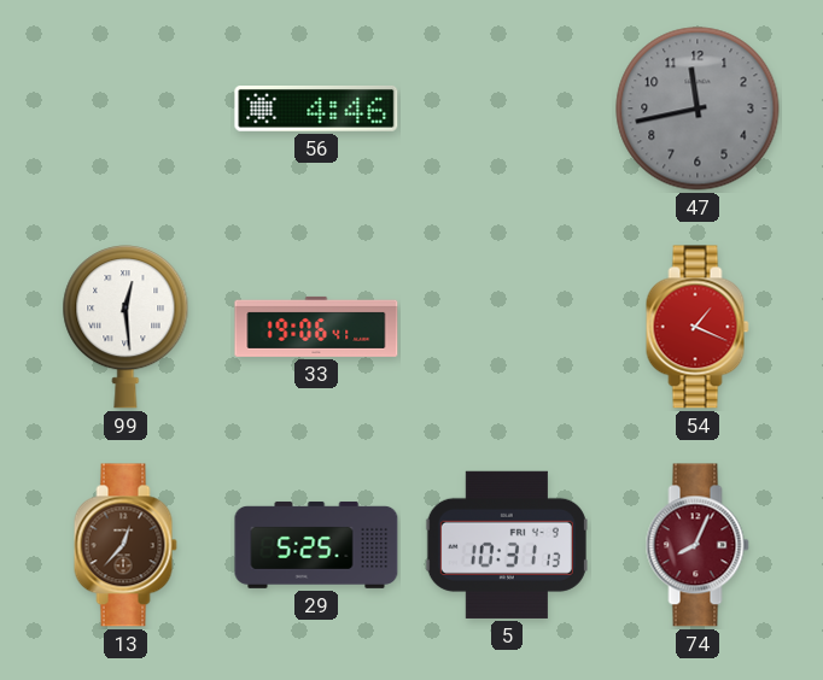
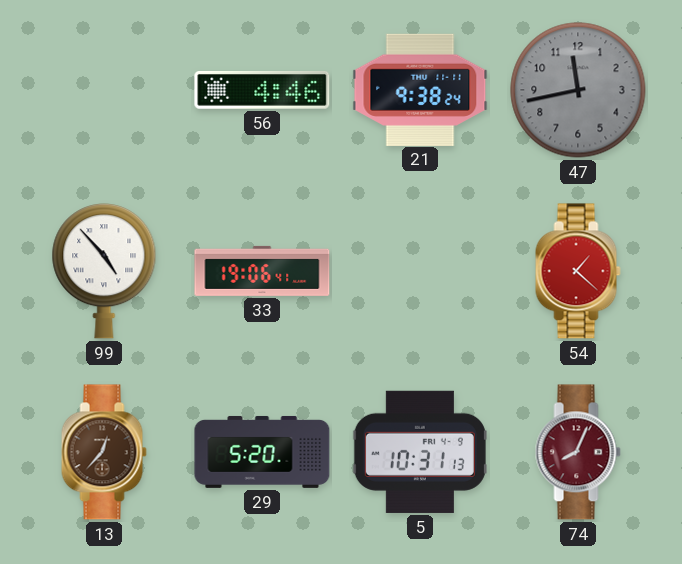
21: none -> 9:38 (420, 89)
99: 12:29 -> 4:53 (104, 271)
54: 1:19 -> 1:22 (578, 271)
29: 5:25 -> 5:20 (262, 452)
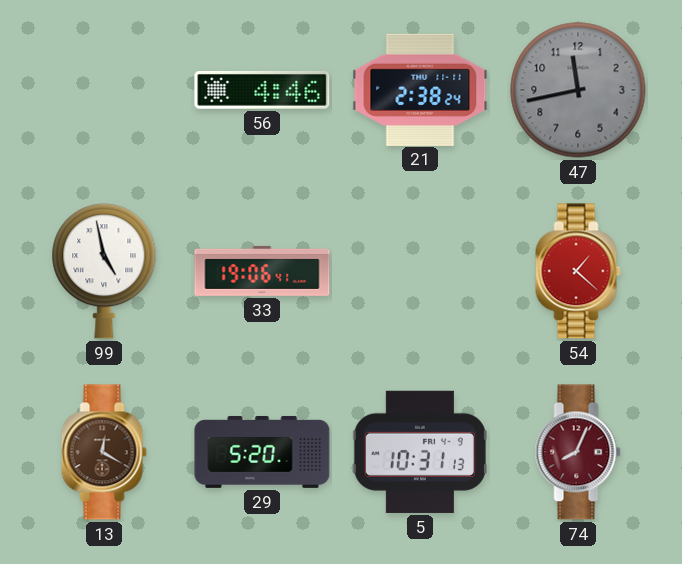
21: 9:38 -> 2:38 (420, 89)
99: 4:53 -> 4:58 (104, 271)
13: 12:37 -> 12:20 (104, 452)
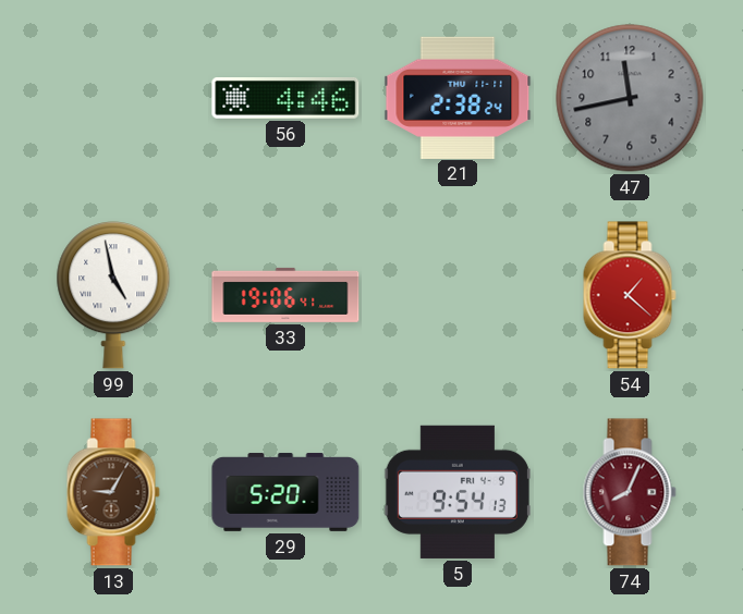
13: 12:20 -> 9:05 (113, 492)
5: 10:31 -> 9:54 (458, 492)
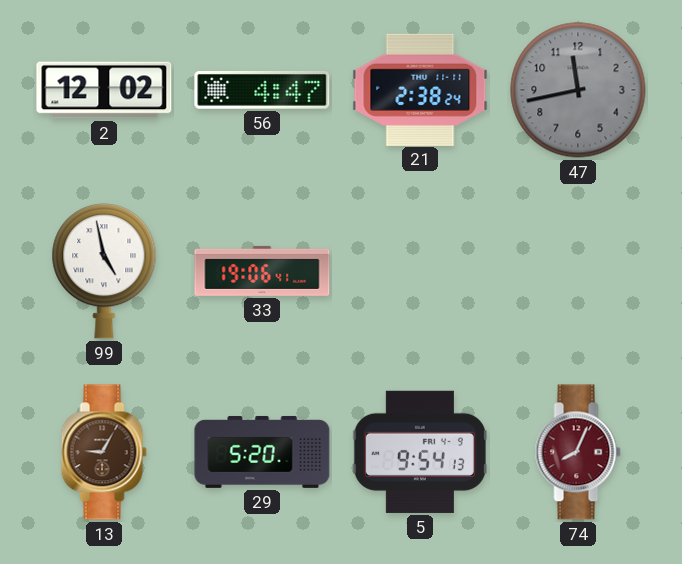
2: none -> 12:02 (104, 90)
56: 4:46 -> 4:47 (262, 91)
54: 1:22 -> none (630, 295)
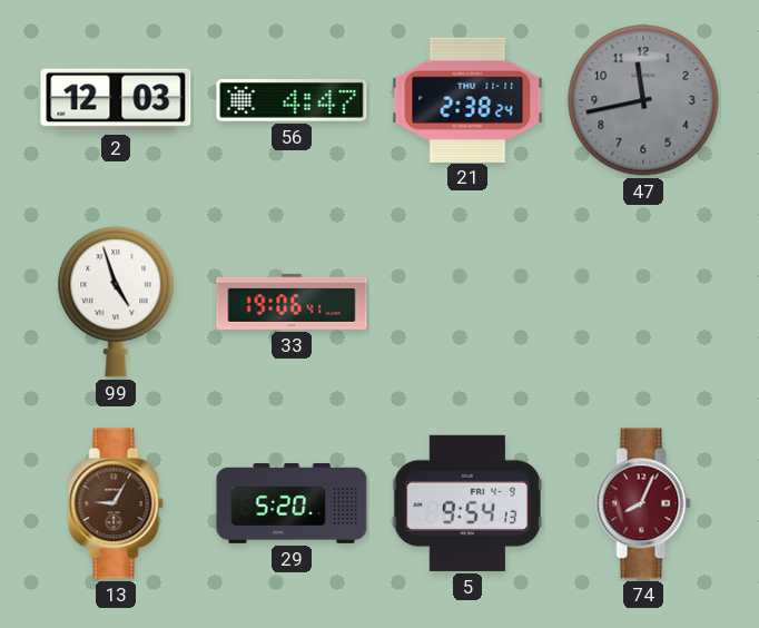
2: 12:02 -> 12:03 (116, 100)
99: 4:58 -> 4:57 (116, 302)
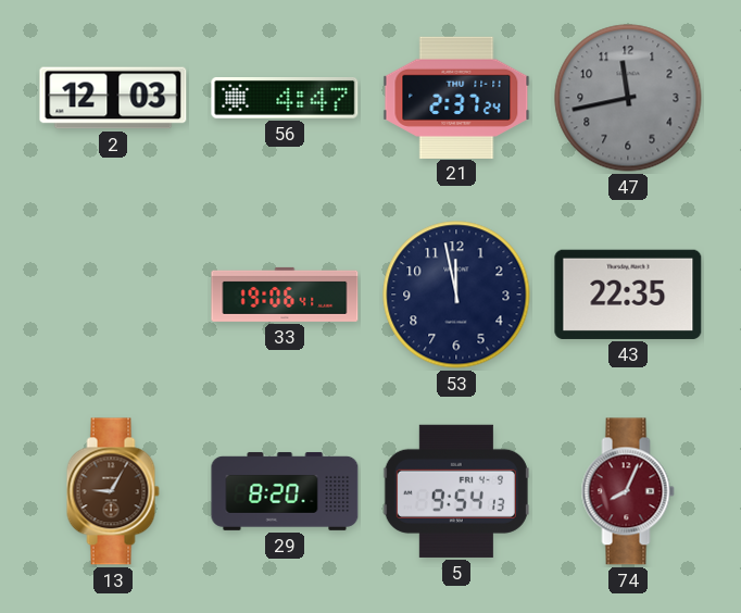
21: 2:38 -> 2:37 (456, 97)
99: 4:57 -> none (116, 302)
53: none -> 11:58 (456, 295)
43: none -> 22:35 (628, 295)
29: 5:20 -> 8:20 (285, 491)
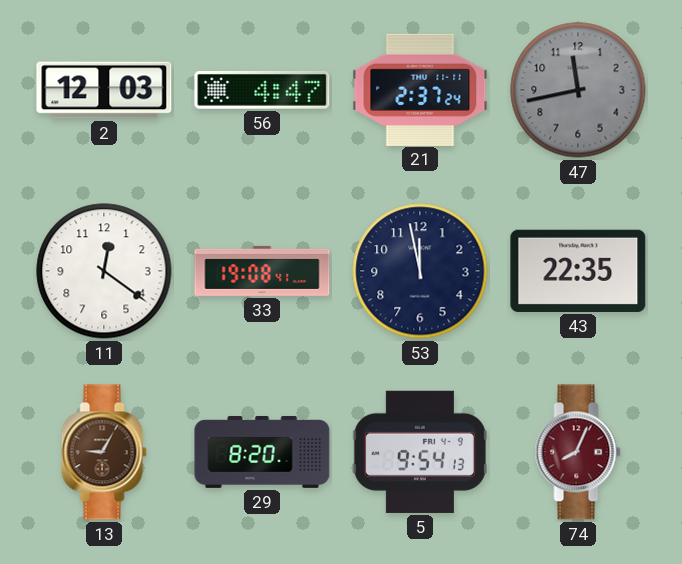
11: none -> 12:21 (104, 271)
33: 19:06 -> 19:08 (262, 271)
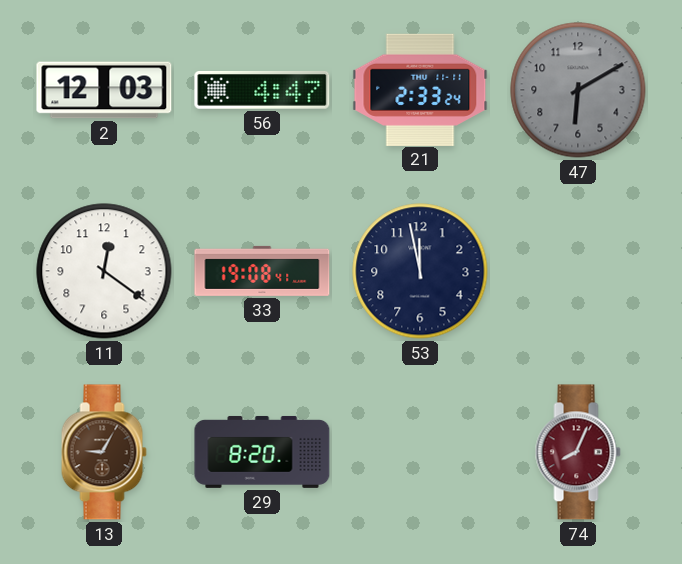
21: 2:37 -> 2:33 (420, 89)
47: 11:43 -> 6:10 (578, 90)
43: 22:35 -> none (578, 271)
5: 9:54 -> none (420, 452)
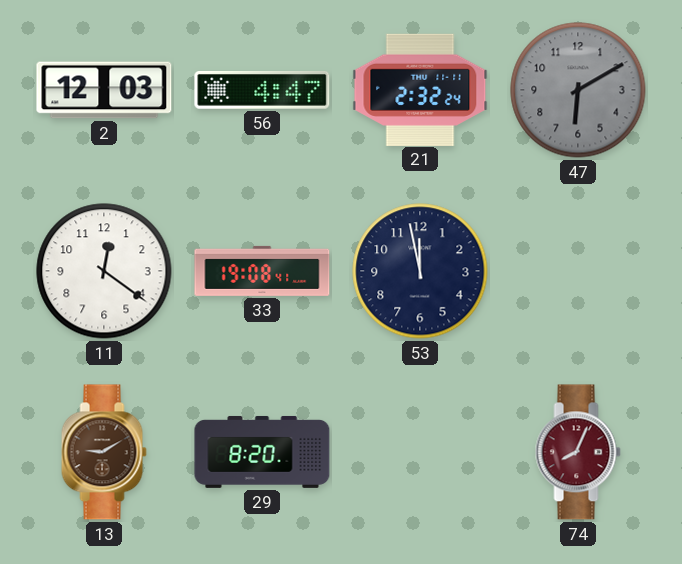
21: 2:33 -> 2:32 (420, 89)
13: 9:05 -> 9:10 (104, 452)
